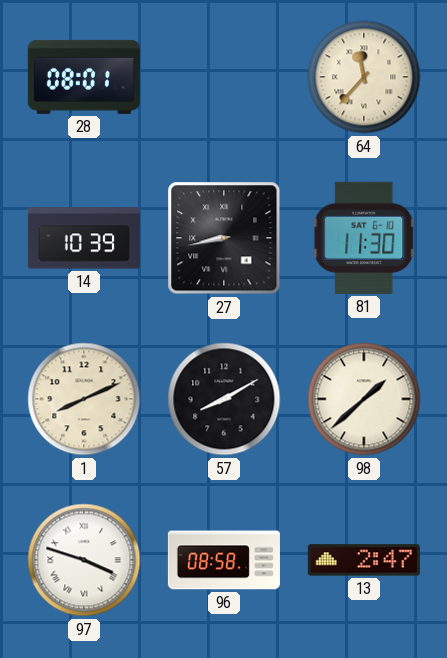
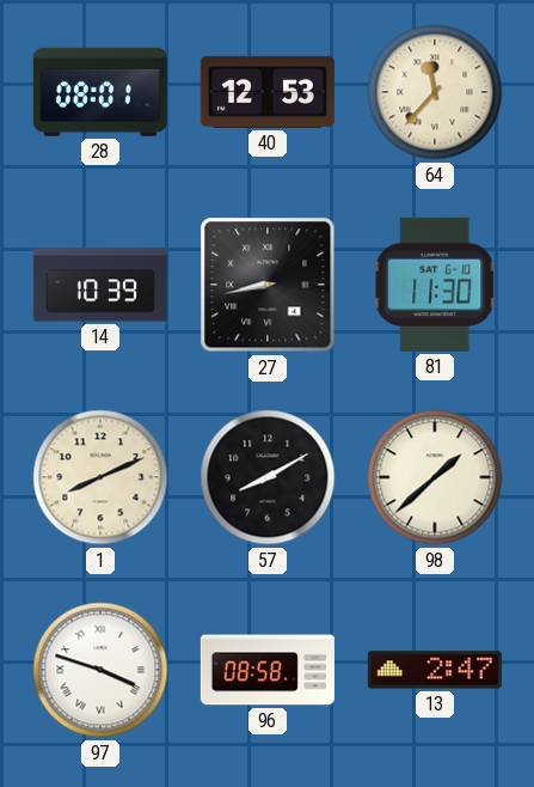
40: none -> 12:53 (268, 92)
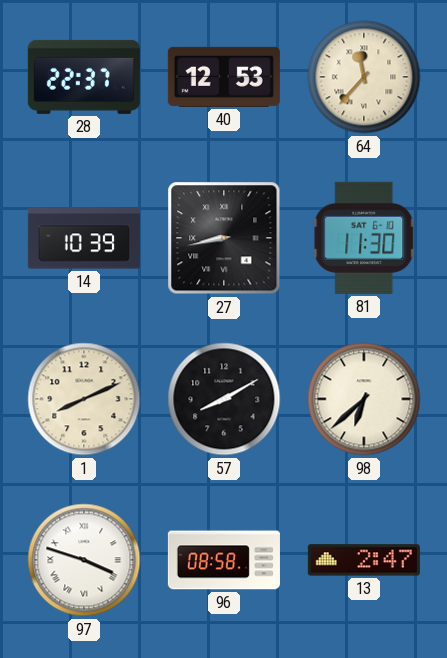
28: 08:01 -> 22:37 (84, 77)
98: 1:38 -> 6:38 (364, 399)
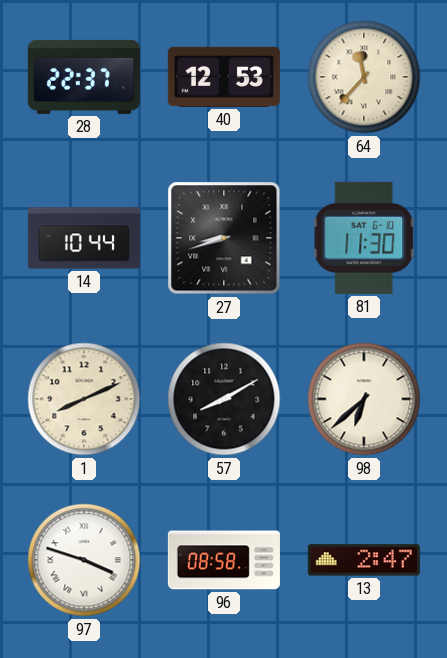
14: 10:39 -> 10:44 (84, 238)
27: 8:43 -> 8:42 (224, 238)
